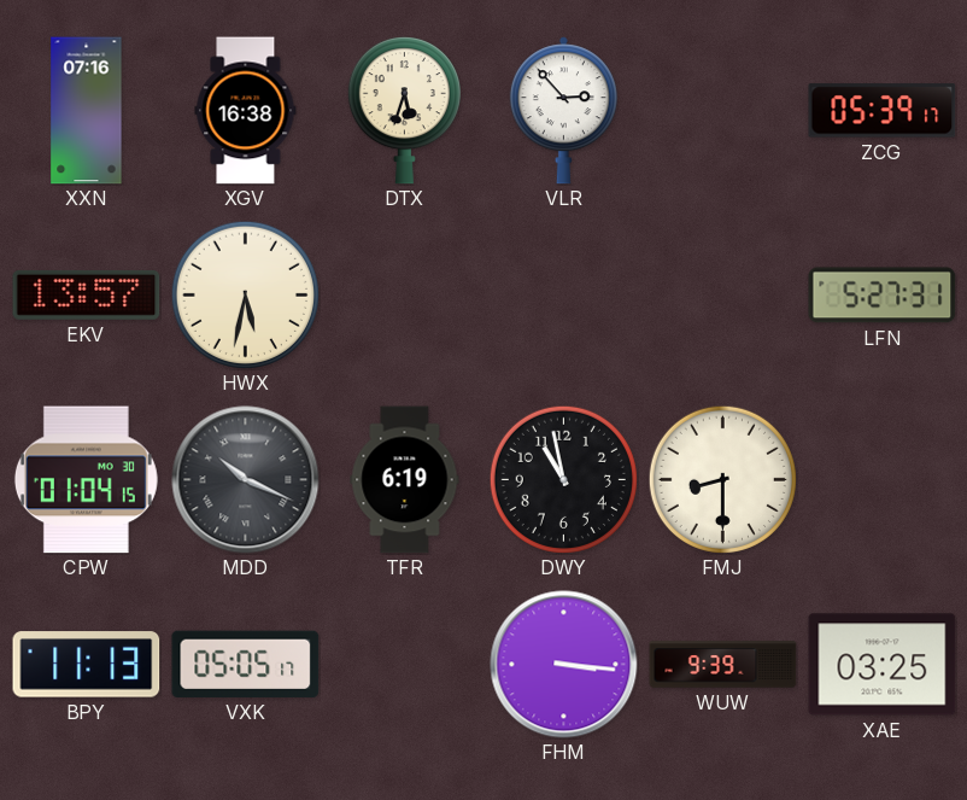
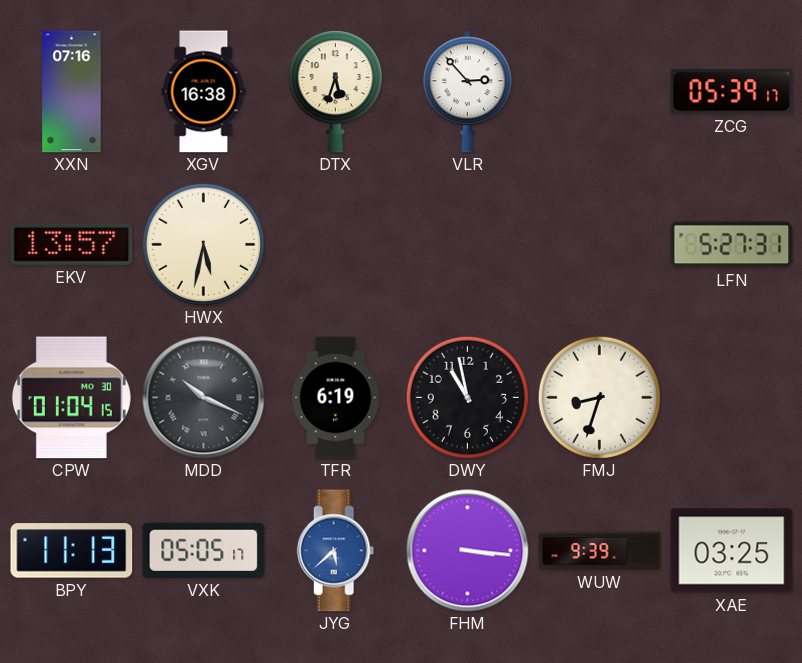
FMJ: 8:30 -> 8:33 (599, 397)
JYG: none -> 5:38 (336, 551)
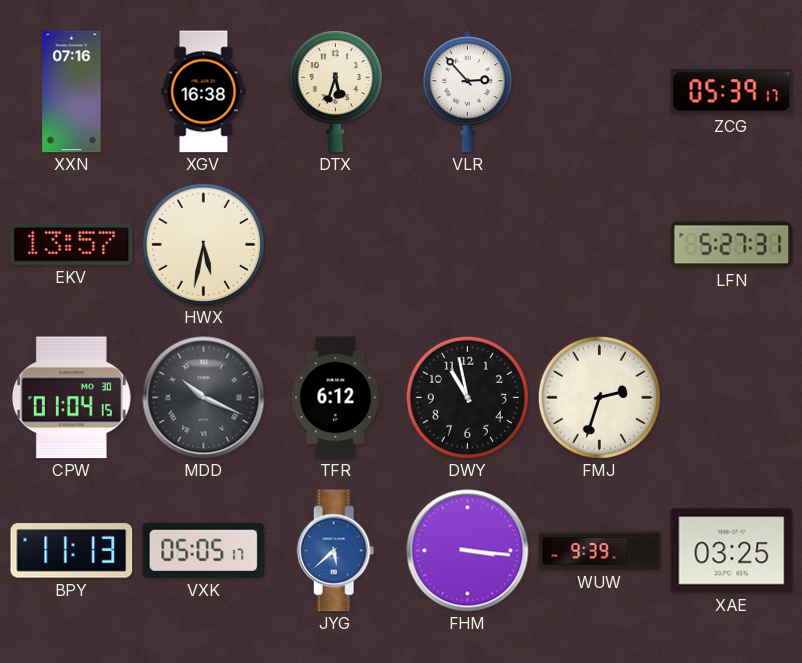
TFR: 6:19 -> 6:12 (336, 398)
FMJ: 8:33 -> 2:33 (599, 397)
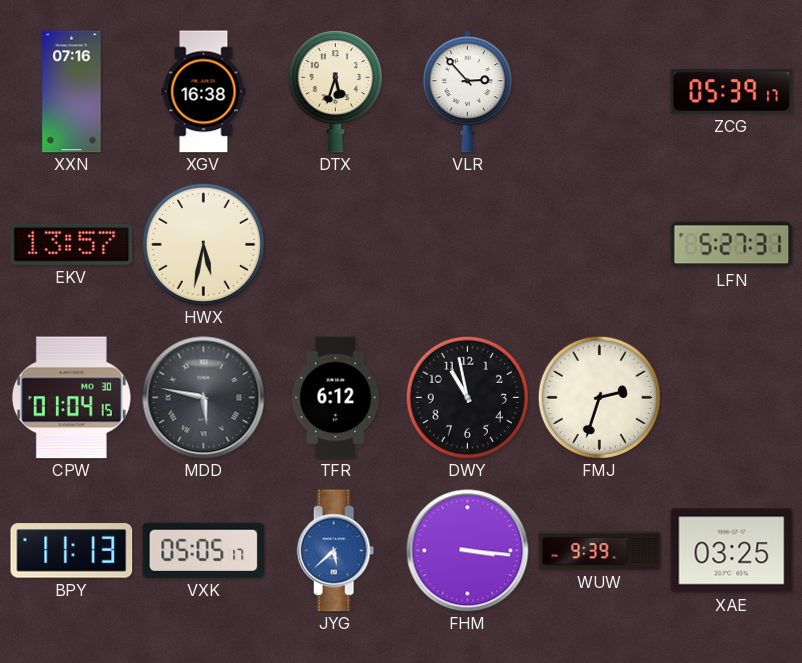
MDD: 10:19 -> 5:47 (204, 398)
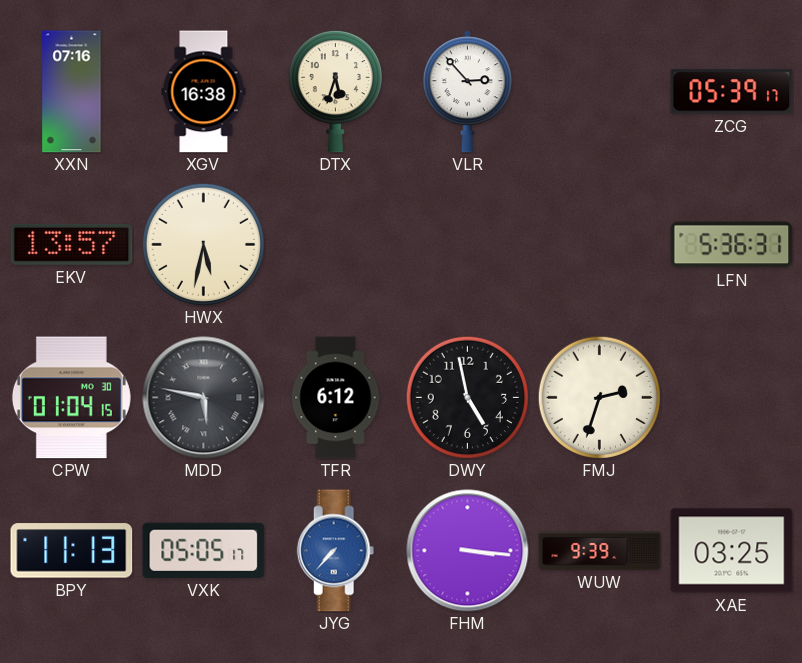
LFN: 5:27 -> 5:36 (732, 245)
DWY: 10:58 -> 4:58 (467, 397)
JYG: 5:38 -> 7:37 (336, 551)
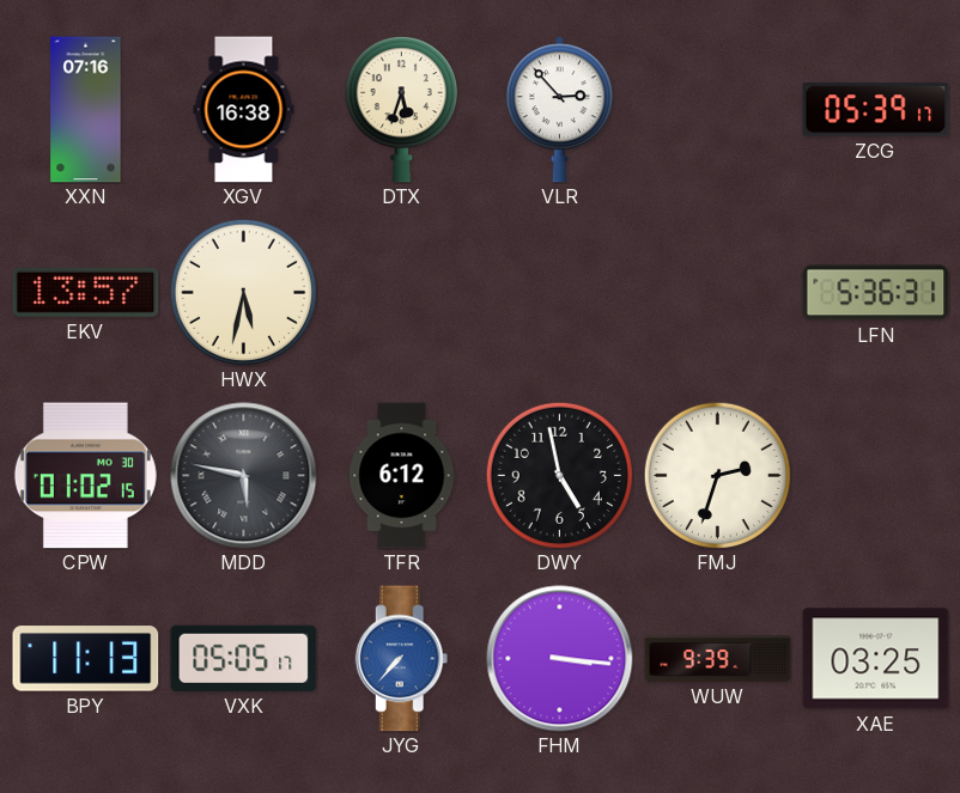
CPW: 01:04 -> 01:02 (85, 476)
